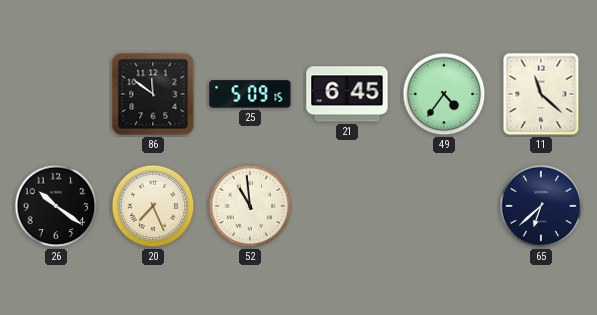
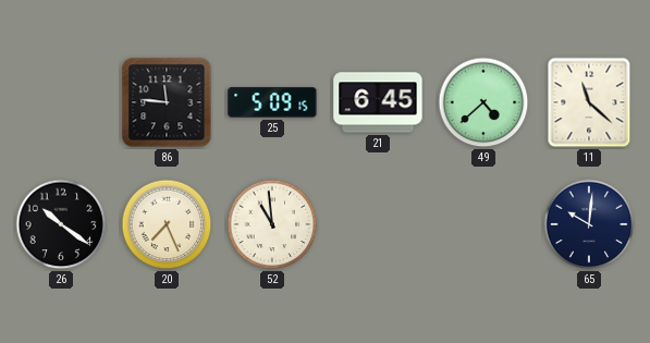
86: 11:51 -> 11:46 (167, 102)
49: 4:36 -> 4:38 (483, 102)
65: 6:38 -> 10:01 (589, 224)
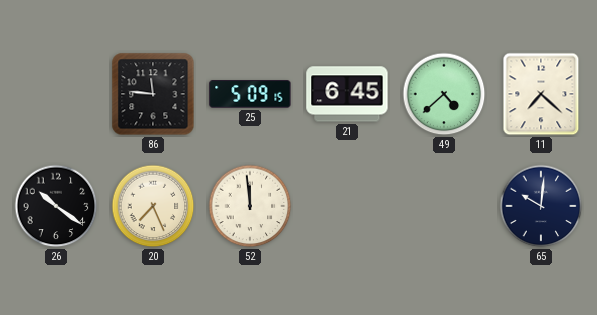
11: 11:22 -> 7:22 (541, 94)
52: 10:59 -> 11:59 (250, 206)
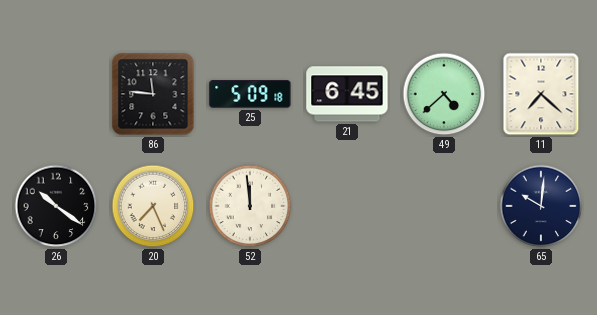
25: 5:09:15 -> 5:09:18 (250, 94)
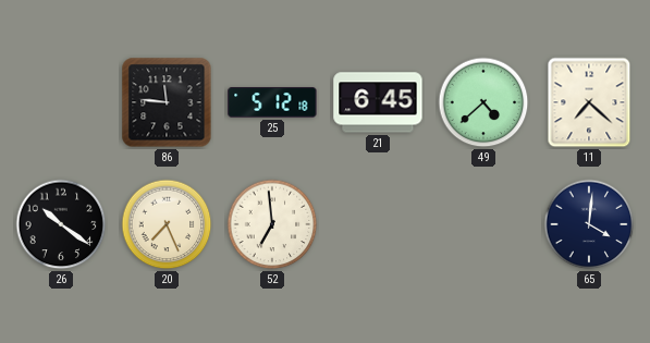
25: 5:09 -> 5:12 (272, 102)
52: 11:59 -> 6:59 (272, 224)
65: 10:01 -> 4:01 (589, 224)
